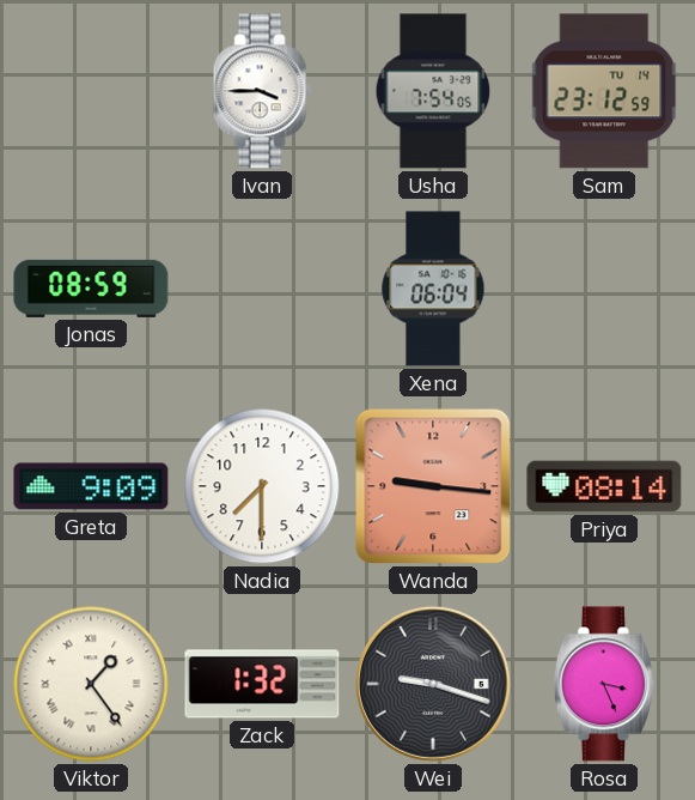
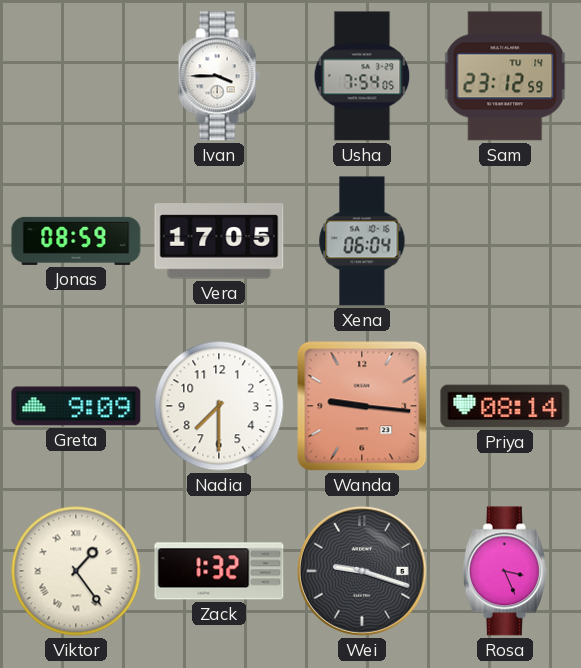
Vera: none -> 17:05 (219, 241)
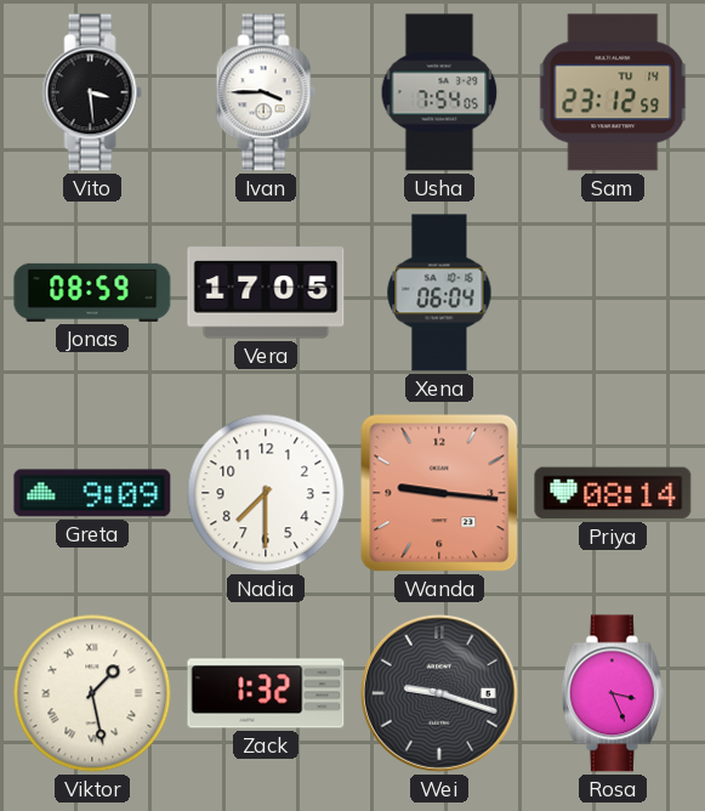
Vito: none -> 3:29 (92, 92)
Viktor: 1:24 -> 1:28 (92, 693)
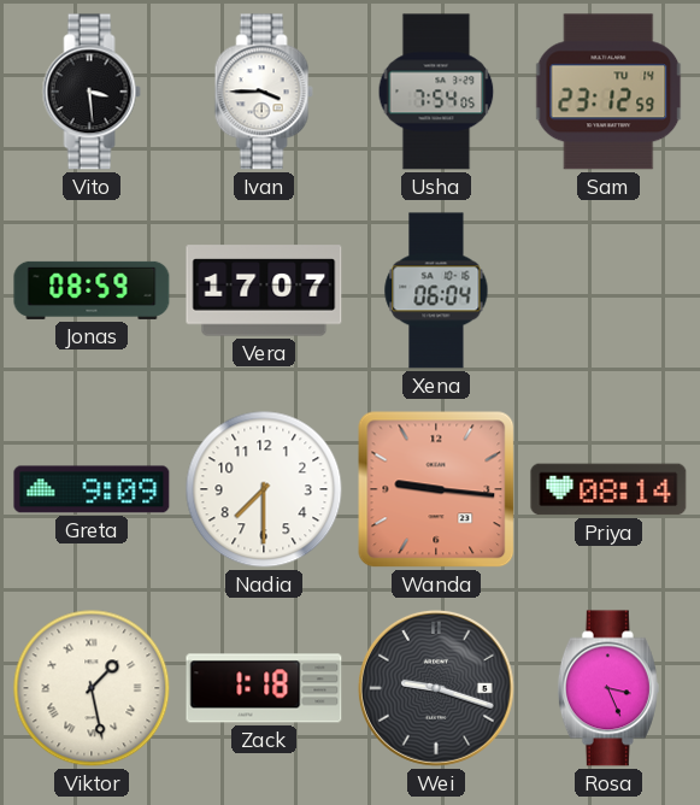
Vera: 17:05 -> 17:07 (264, 290)
Zack: 1:32 -> 1:18 (264, 688)
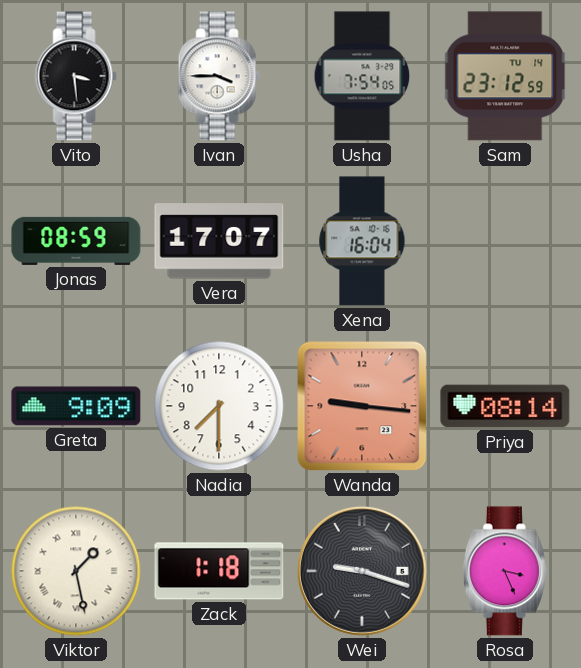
Xena: 06:04 -> 16:04 (362, 241)
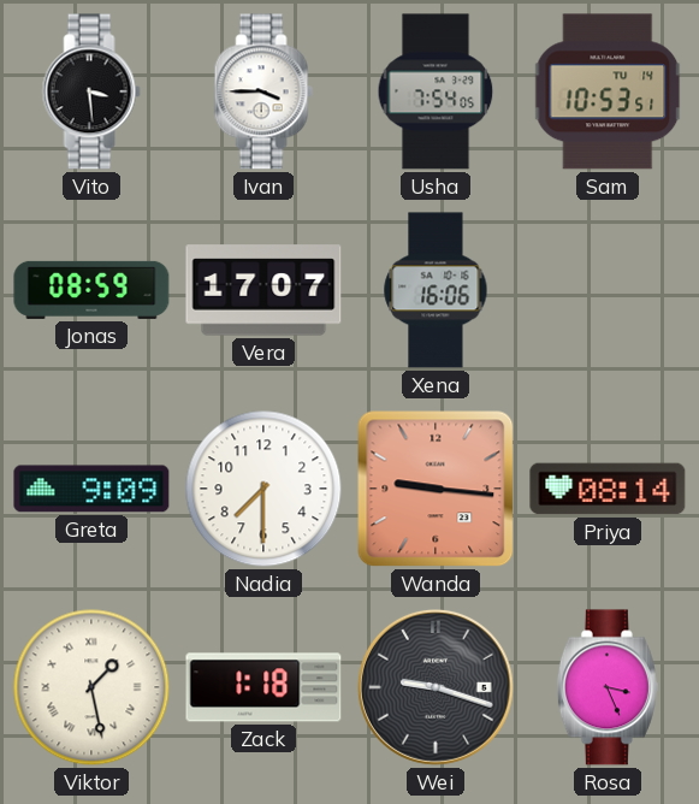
Sam: 23:12 -> 10:53 (608, 91)
Xena: 16:04 -> 16:06 (436, 290)
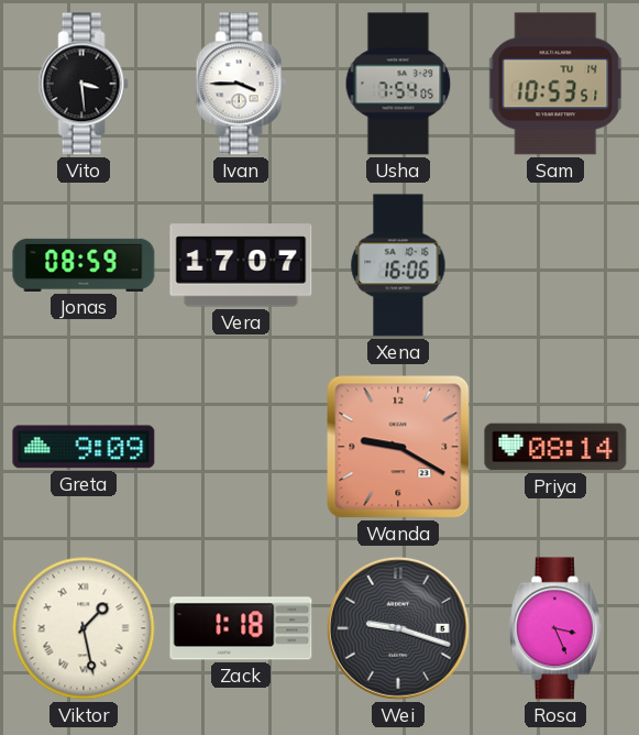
Nadia: 7:30 -> none (263, 489)
Wanda: 9:16 -> 9:20 (398, 447)
